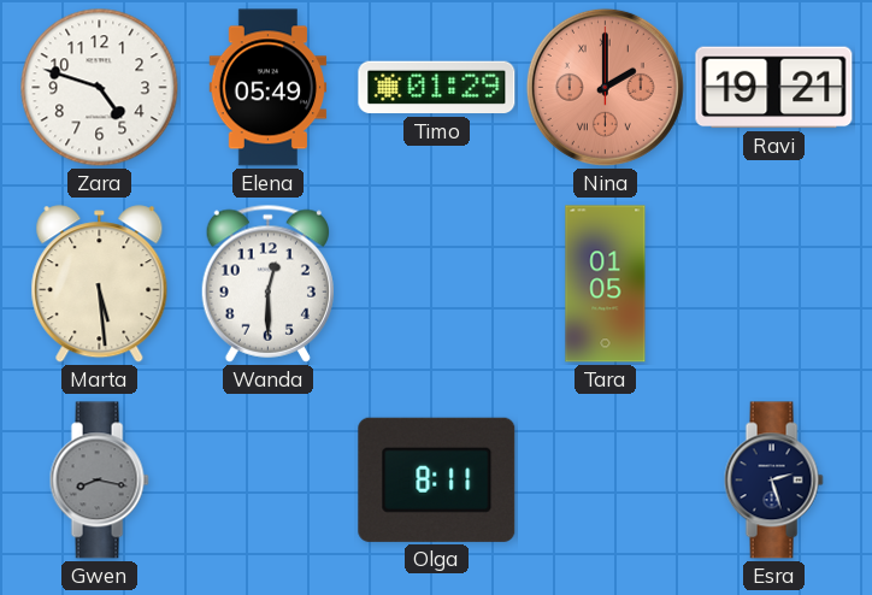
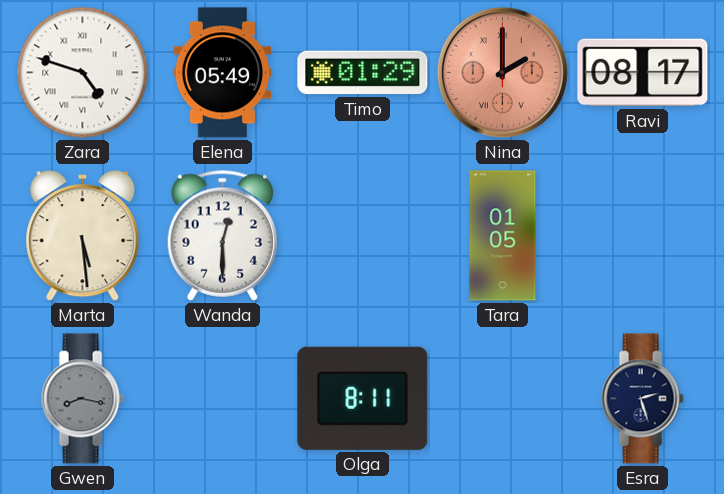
Zara numerals: Arabic -> Roman (83, 73)
Ravi: 19:21 -> 08:17 (643, 73)
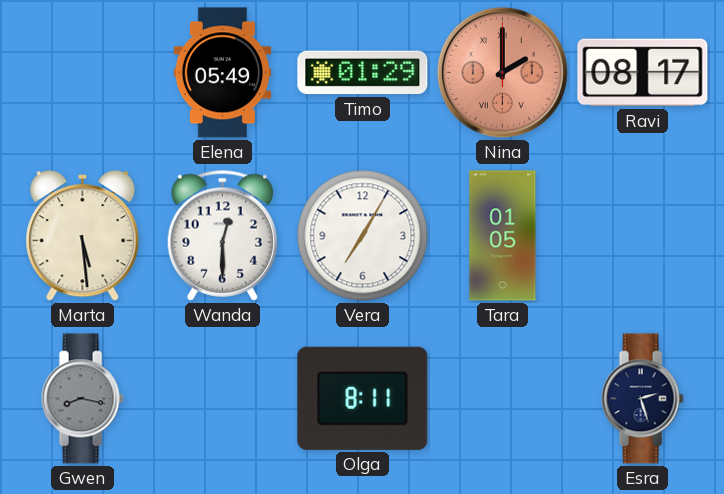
Zara: 4:48 -> none (83, 73)
Vera: none -> 7:05 (363, 236)
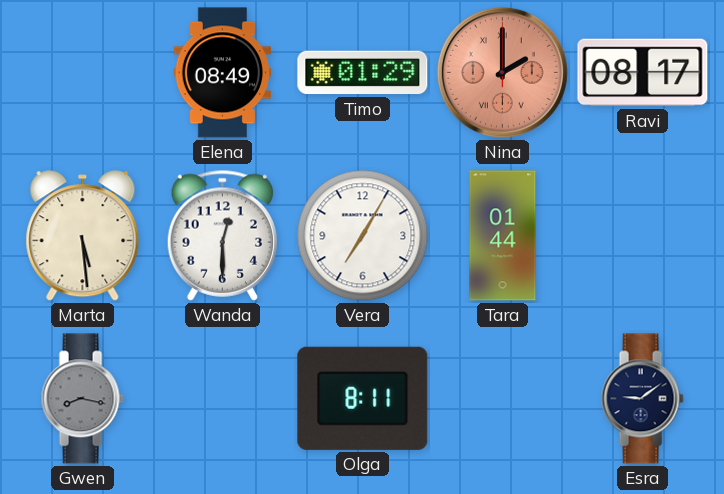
Elena: 05:49 -> 08:49 (223, 73)
Tara: 01:05 -> 01:44 (503, 236)
Esra: 2:27 -> 9:09 (642, 399)
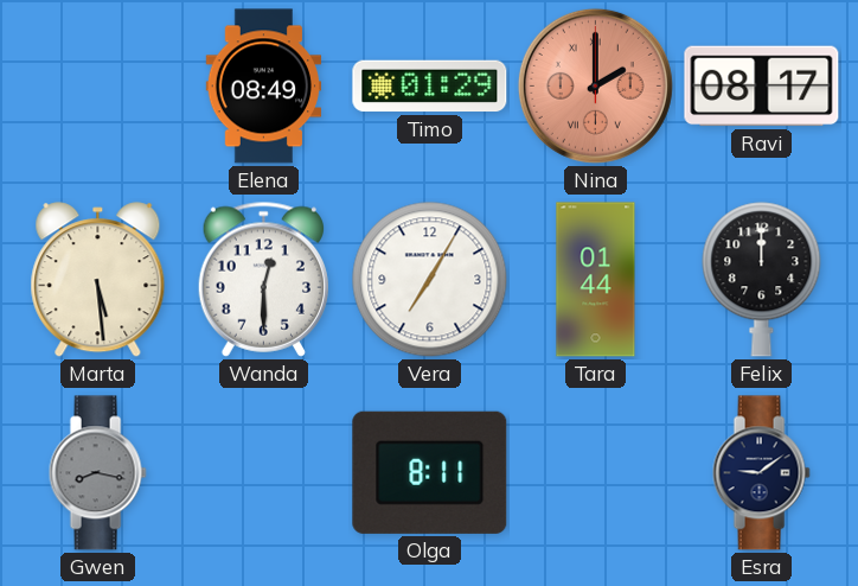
Felix: none -> 12:00 (762, 280)
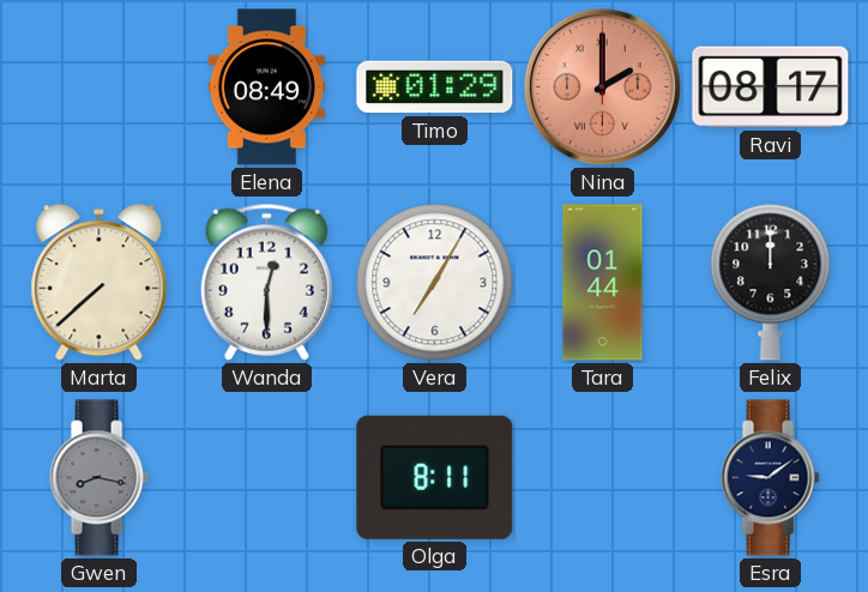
Marta: 5:29 -> 7:38 (100, 283)
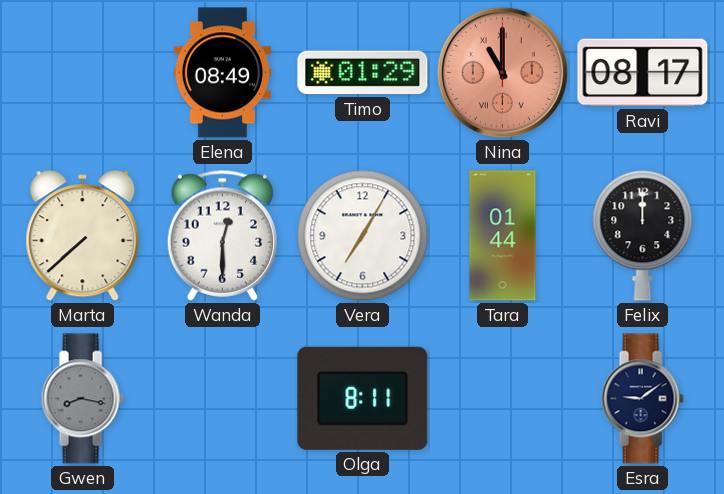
Nina: 2:00 -> 11:00 (502, 72)
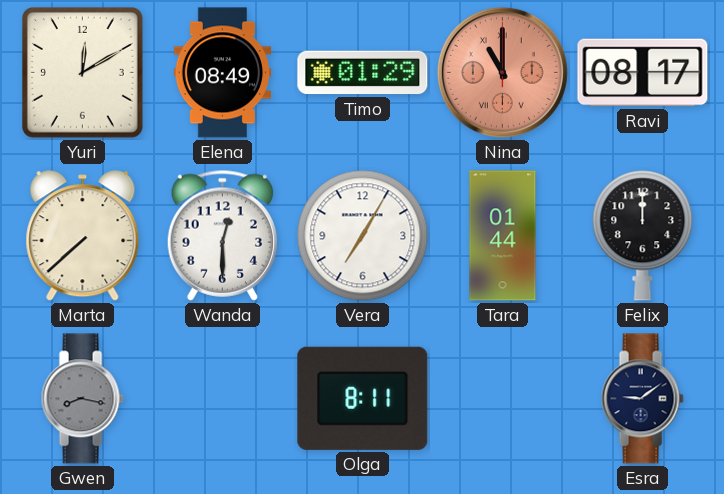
Yuri: none -> 12:10 (82, 72)
